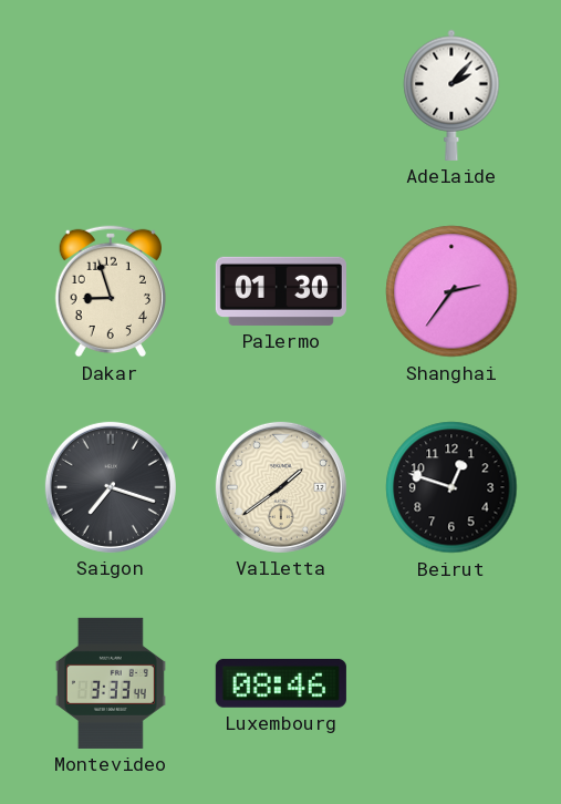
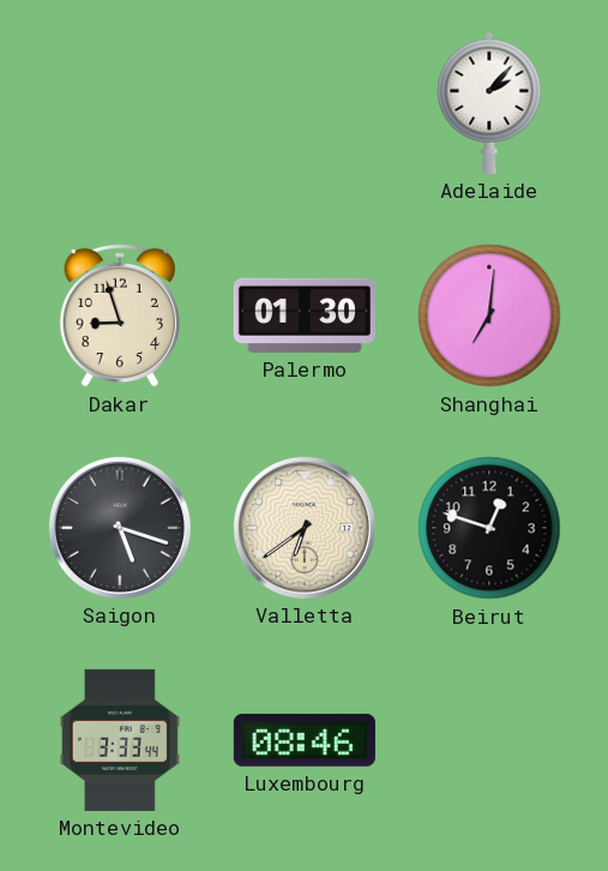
Shanghai: 2:36 -> 7:01 (489, 316)
Saigon: 7:18 -> 5:18 (120, 528)
Valletta: 1:39 -> 6:39 (305, 528)
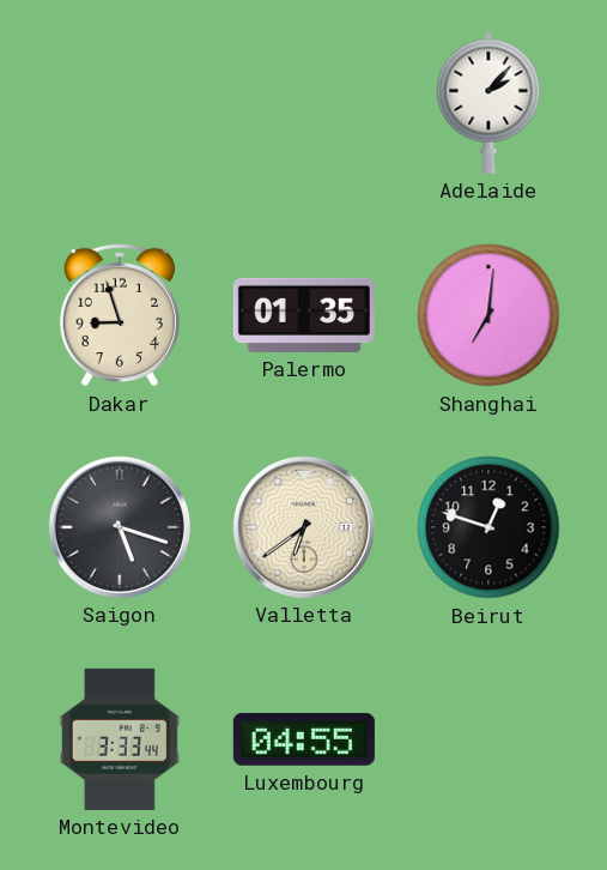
Palermo: 01:30 -> 01:35 (304, 315)
Luxembourg: 08:46 -> 04:55 (304, 739)
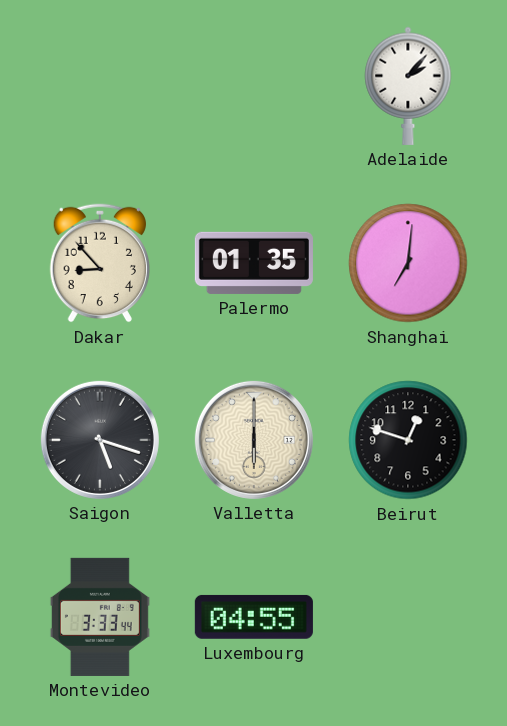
Dakar: 8:57 -> 8:53 (99, 263)
Valletta: 6:39 -> 6:00 (254, 440)
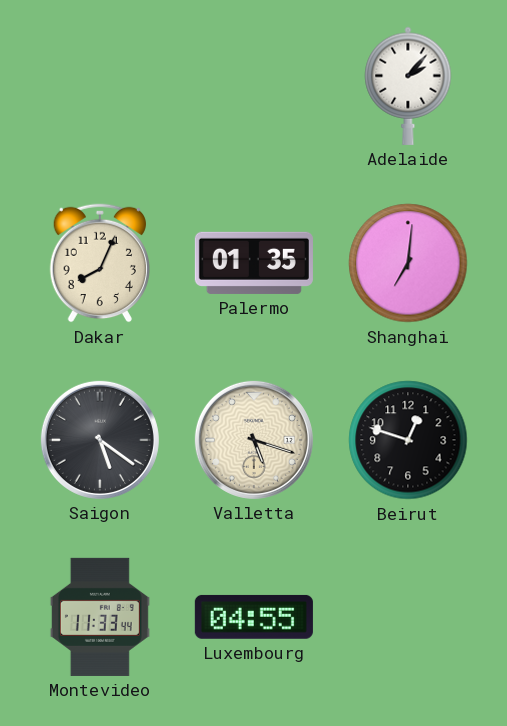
Dakar: 8:53 -> 8:04 (99, 263)
Saigon: 5:18 -> 5:21 (100, 440)
Valletta: 6:00 -> 5:18 (254, 440)
Montevideo: 3:33 -> 11:33 (100, 617)
